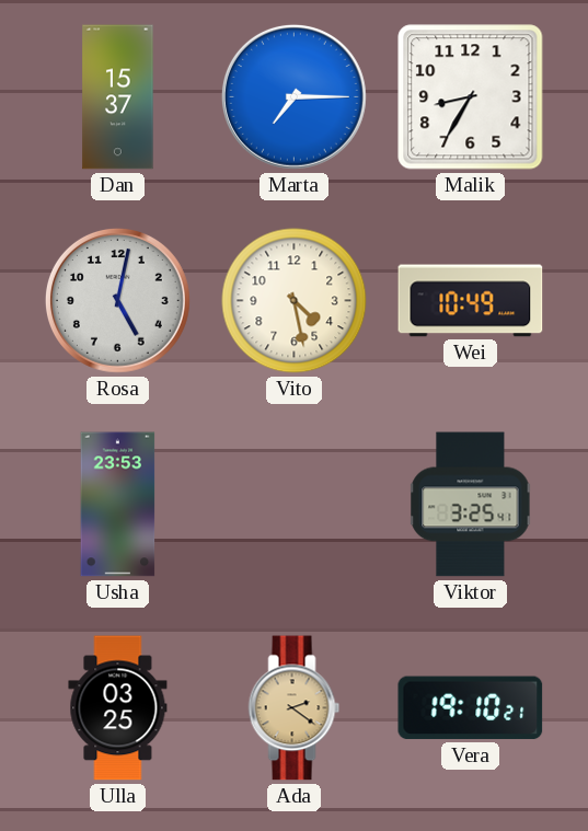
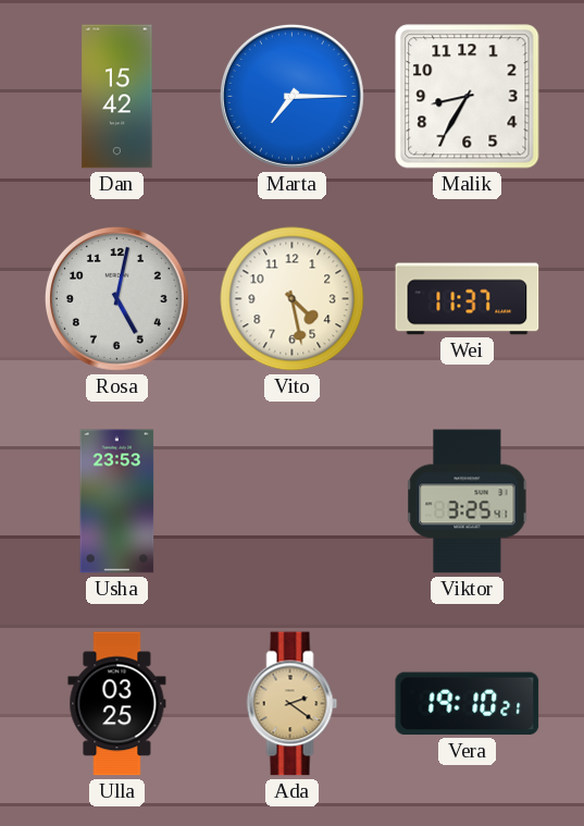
Dan: 15:37 -> 15:42 (117, 97)
Wei: 10:49 -> 11:37 (468, 299)
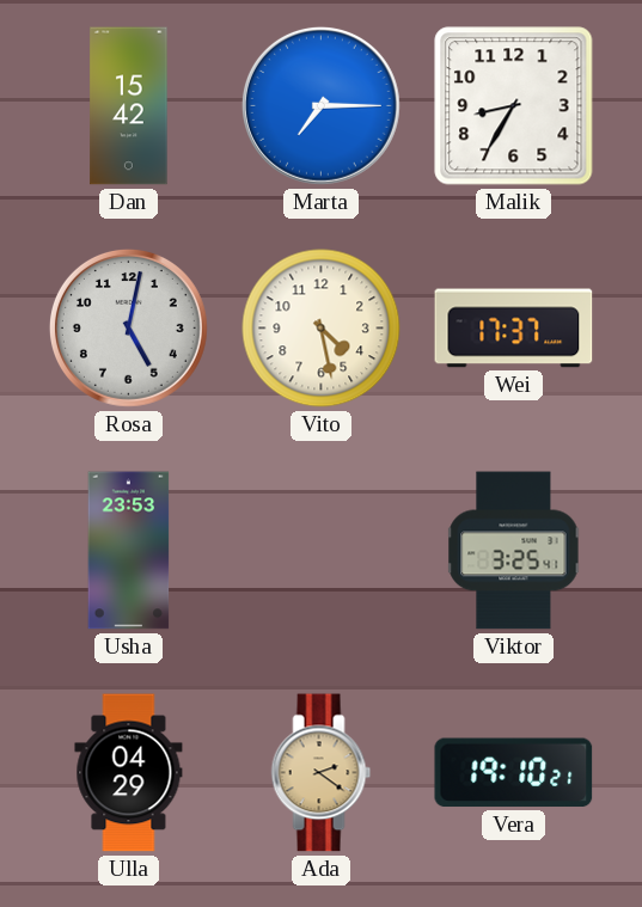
Wei: 11:37 -> 17:37 (514, 329)
Ulla: 03:25 -> 04:29 (129, 773)
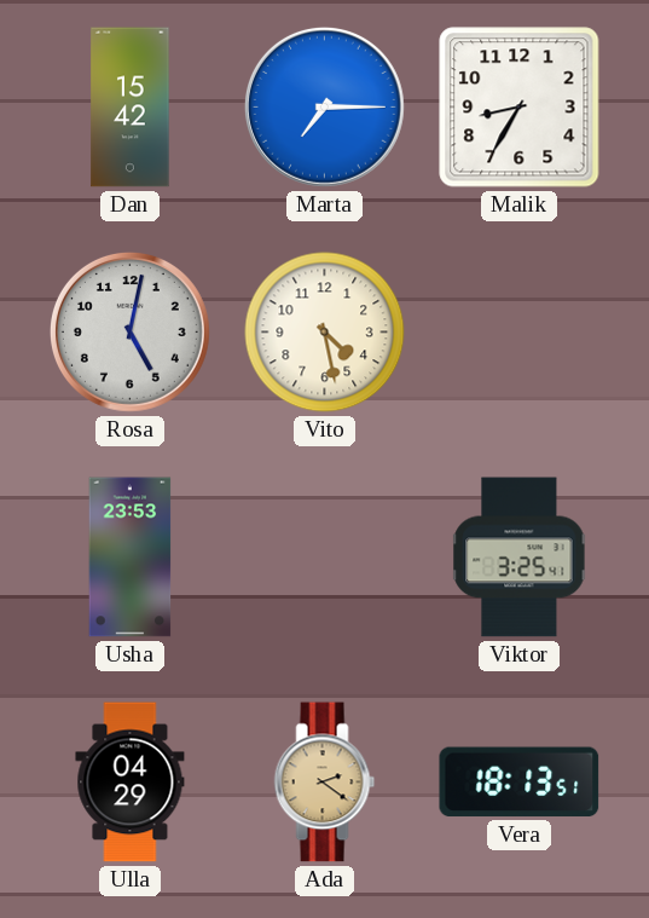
Wei: 17:37 -> none (514, 329)
Vera: 19:10 -> 18:13 (520, 783)
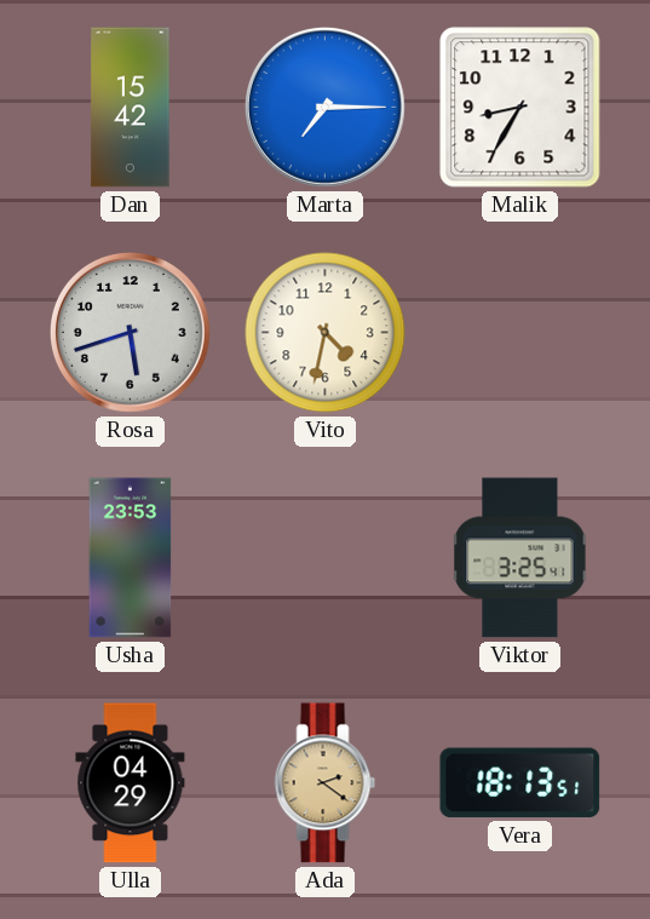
Rosa: 5:02 -> 5:42 (130, 332)
Vito: 4:28 -> 4:32 (326, 333)
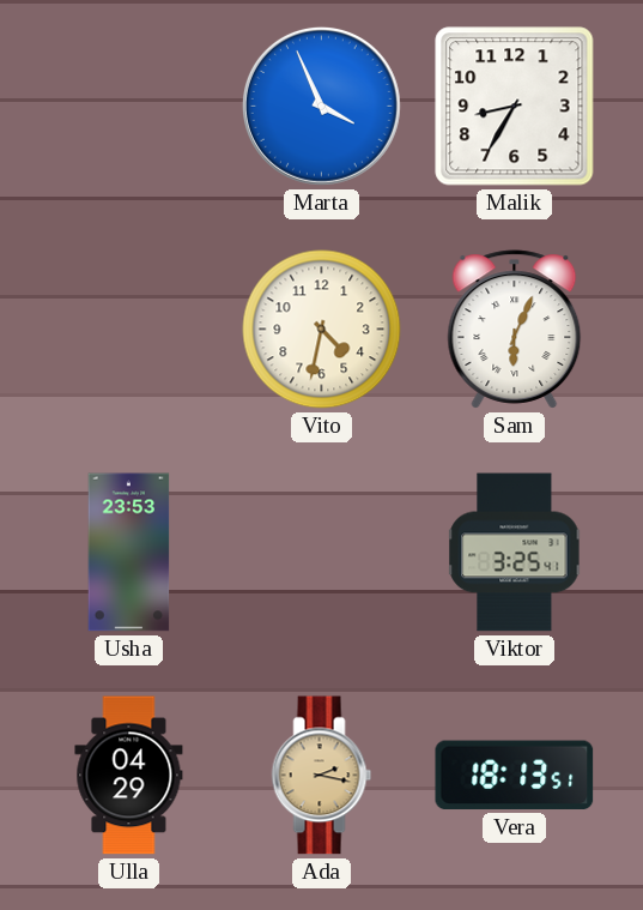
Dan: 15:42 -> none (131, 108)
Marta: 7:15 -> 3:56 (321, 106)
Rosa: 5:42 -> none (130, 332)
Sam: none -> 6:04 (515, 330)
Ada: 2:21 -> 2:17 (322, 776)
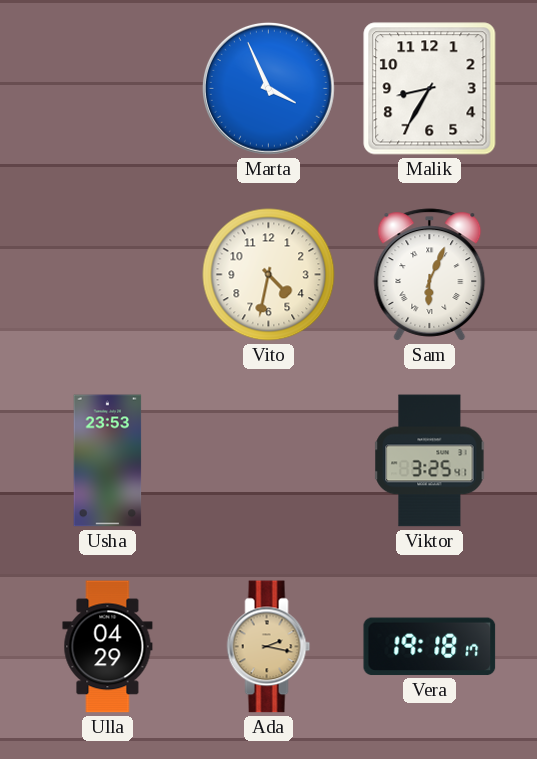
Vera: 18:13 -> 19:18 (430, 647)
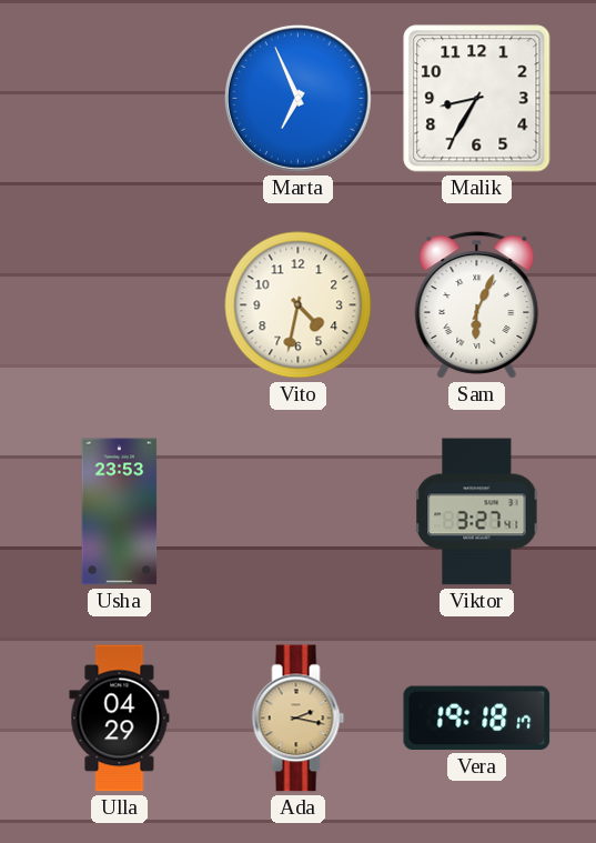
Marta: 3:56 -> 6:56 (297, 98)
Viktor: 3:25 -> 3:27 (477, 512)
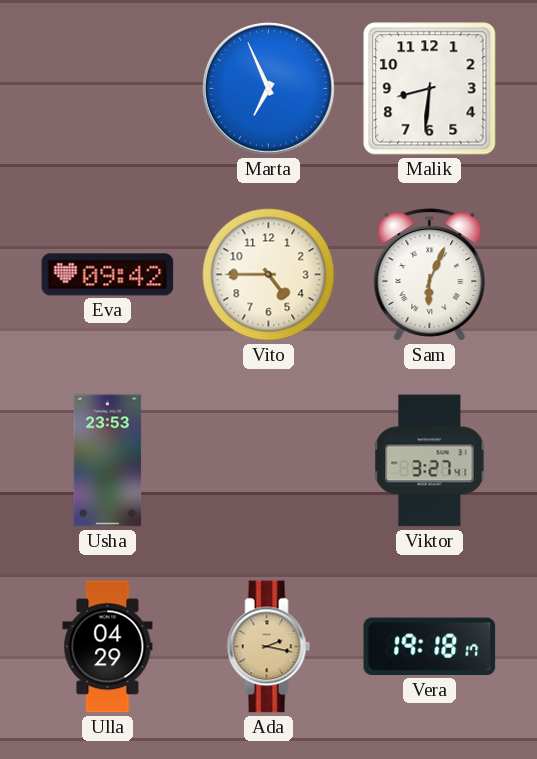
Malik: 8:35 -> 8:31 (430, 89)
Eva: none -> 09:42 (108, 275)
Vito: 4:32 -> 4:45 (269, 275)
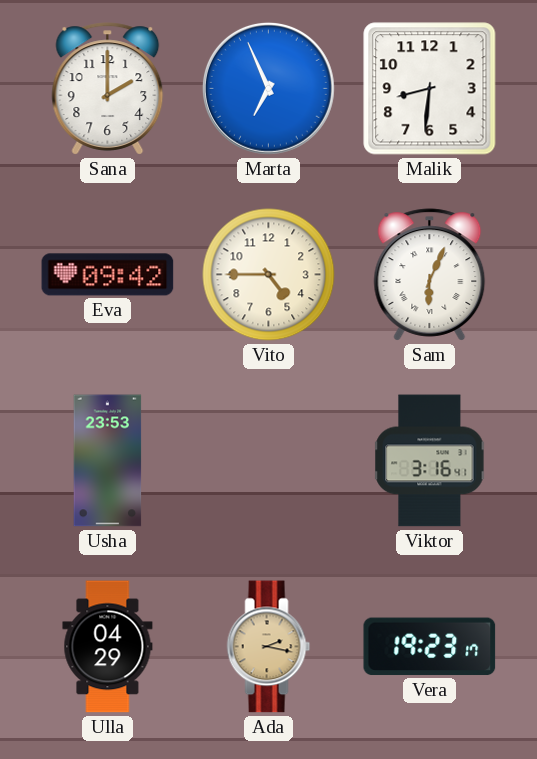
Sana: none -> 2:00 (108, 89)
Viktor: 3:27 -> 3:16 (430, 461)
Vera: 19:18 -> 19:23 (430, 647)
